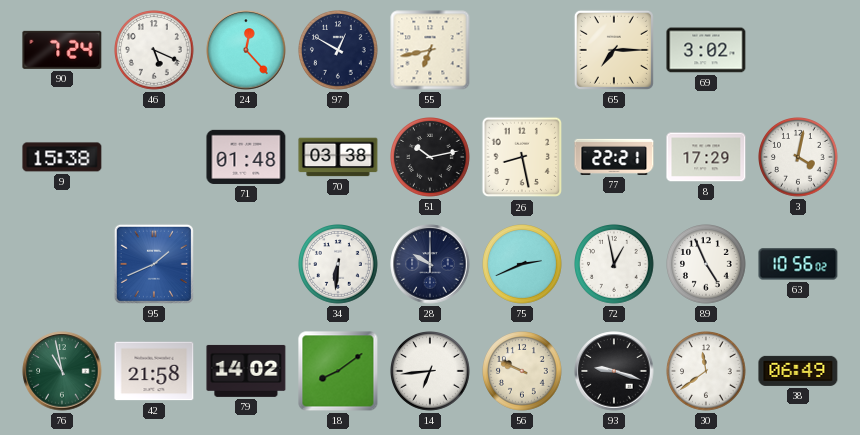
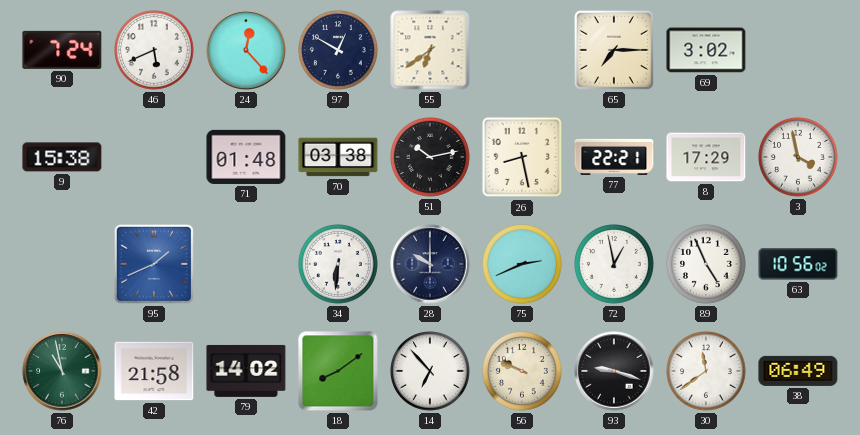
46: 5:19 -> 5:41 (155, 51)
55: 6:43 -> 6:39 (430, 50)
3: 4:02 -> 3:58 (799, 158)
14: 6:44 -> 6:53 (431, 372)
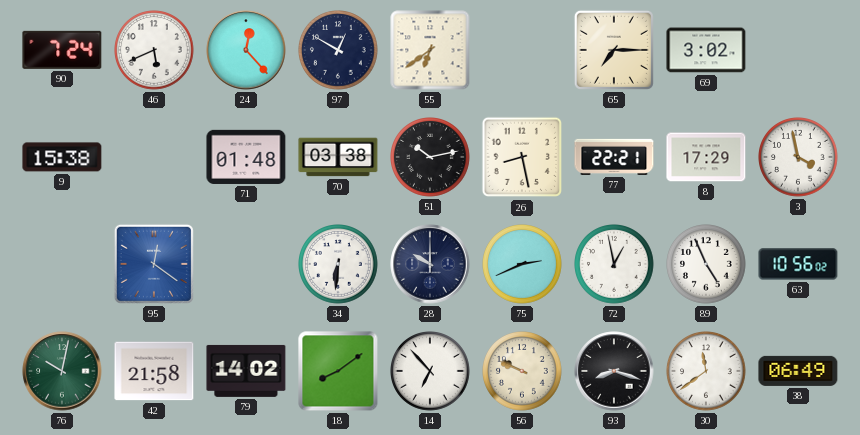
95: 1:41 -> 12:21 (154, 264)
76: 10:58 -> 10:02 (62, 371)
93: 9:18 -> 8:18 (614, 371)
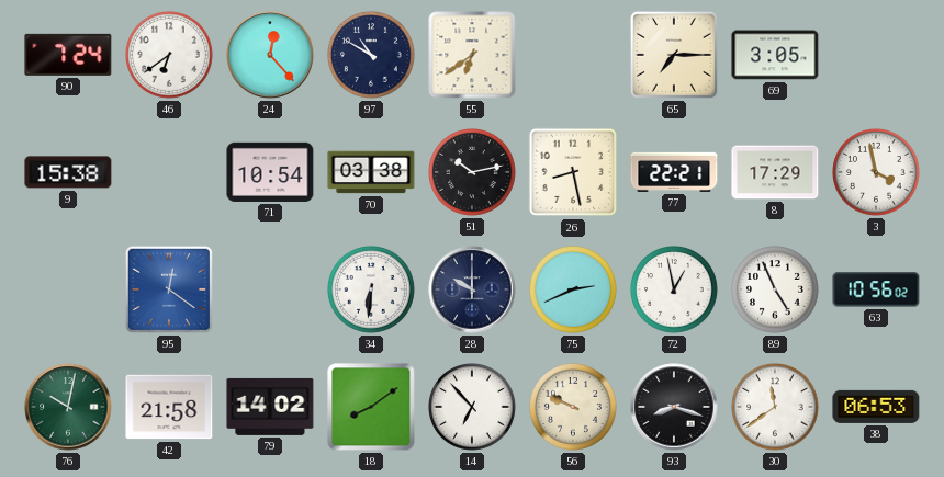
46: 5:41 -> 6:39 (170, 56)
97: 12:50 -> 10:50 (372, 56)
69: 3:02 -> 3:05 (775, 55)
71: 01:48 -> 10:54 (270, 172)
38: 06:49 -> 06:53 (876, 407)
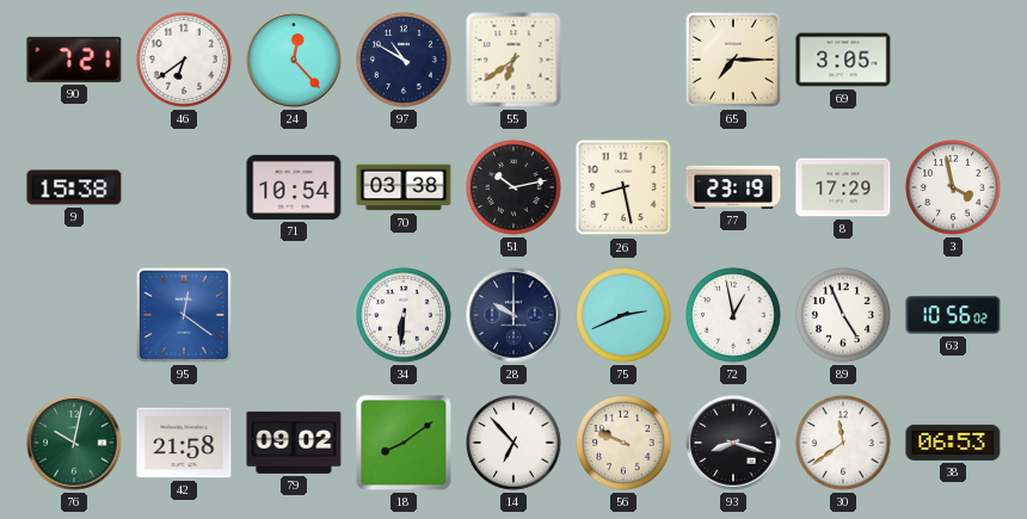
90: 7:24 -> 7:21 (74, 60)
77: 22:21 -> 23:19 (733, 187)
79: 14:02 -> 09:02 (294, 443)
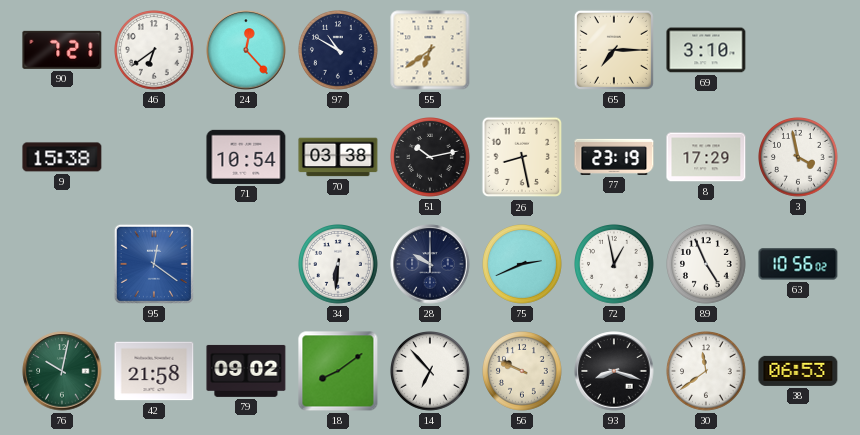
69: 3:05 -> 3:10 (706, 50)
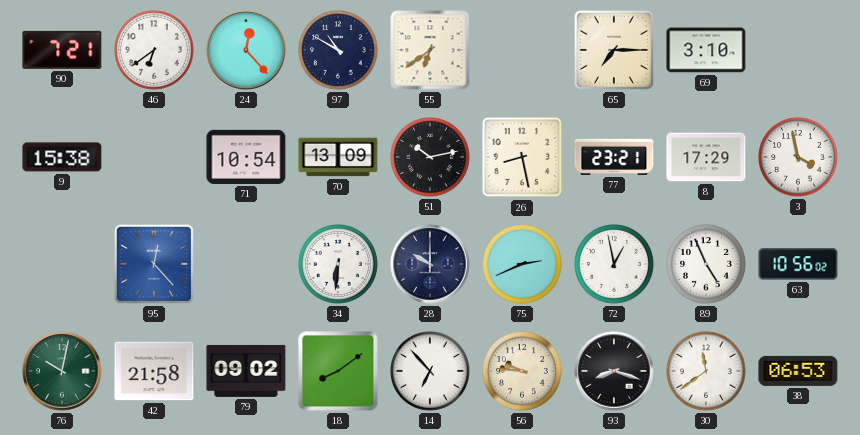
70: 03:38 -> 13:09 (338, 157)
77: 23:19 -> 23:21 (614, 157)
95: 12:21 -> 12:23 (154, 264)
56: 9:49 -> 9:46 (523, 372)
